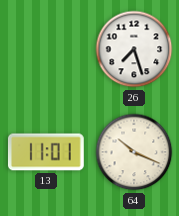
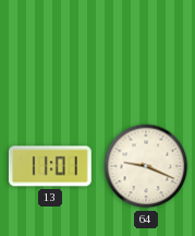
26: 7:27 -> none (134, 49)
64: 10:19 -> 9:19 (146, 166)
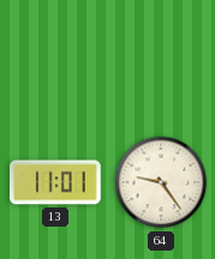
64: 9:19 -> 9:24 (161, 182)
